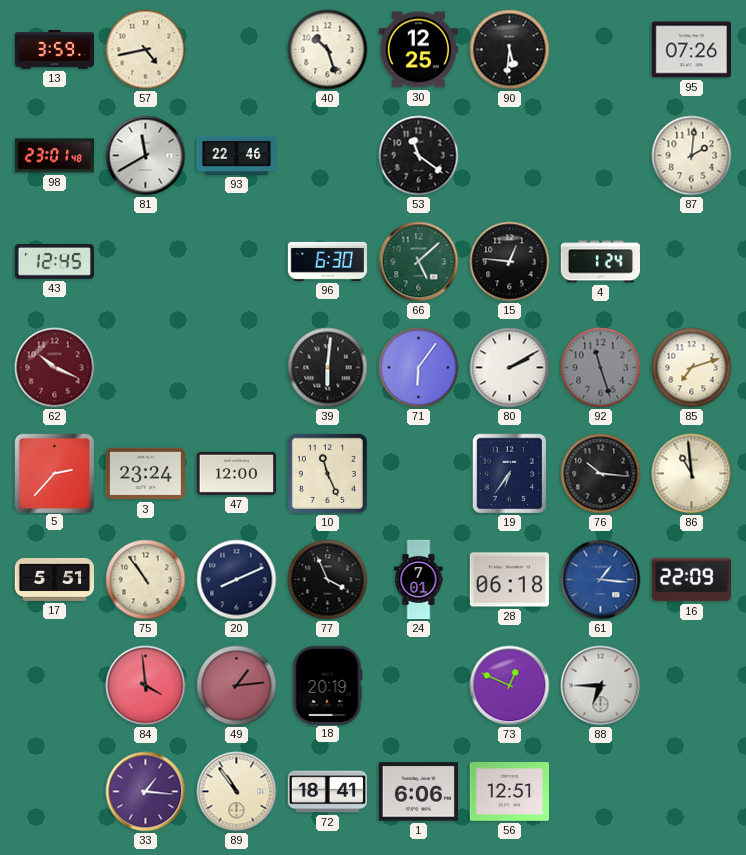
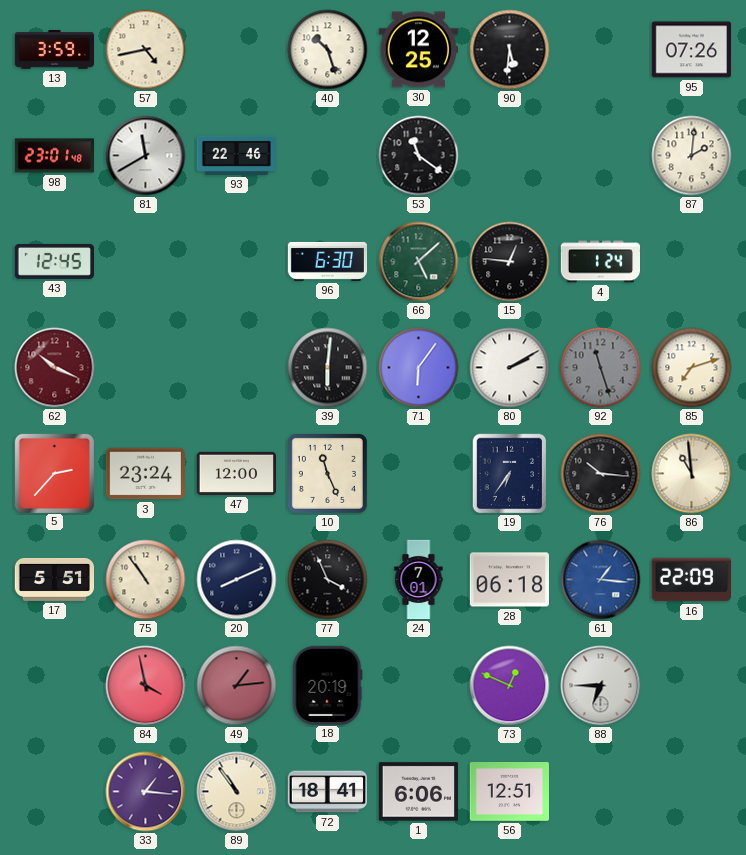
84: 3:59 -> 3:58 (146, 686)
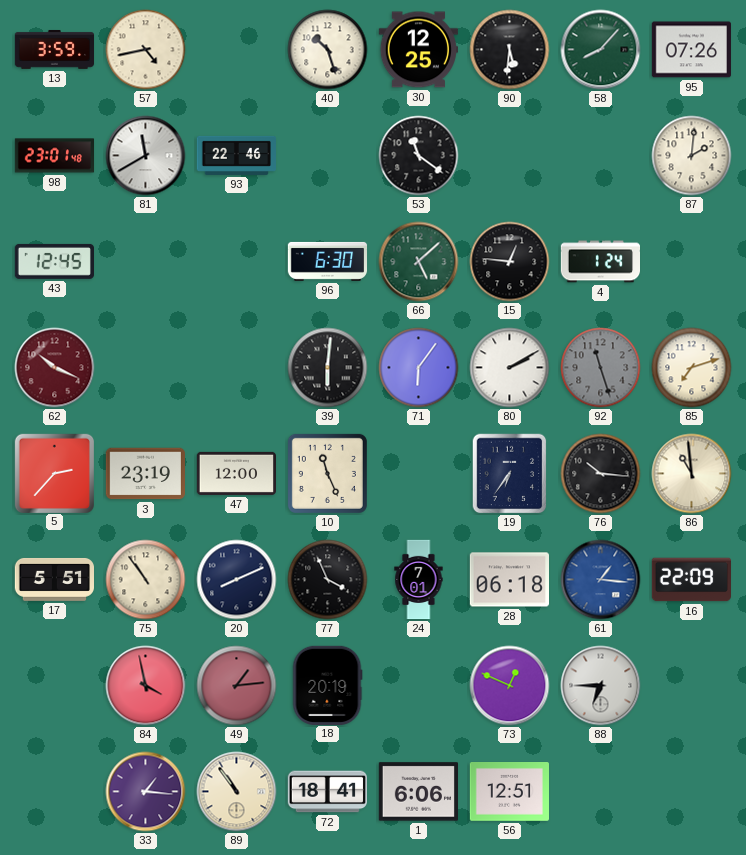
58: none -> 8:07 (601, 50)
3: 23:24 -> 23:19 (145, 474)
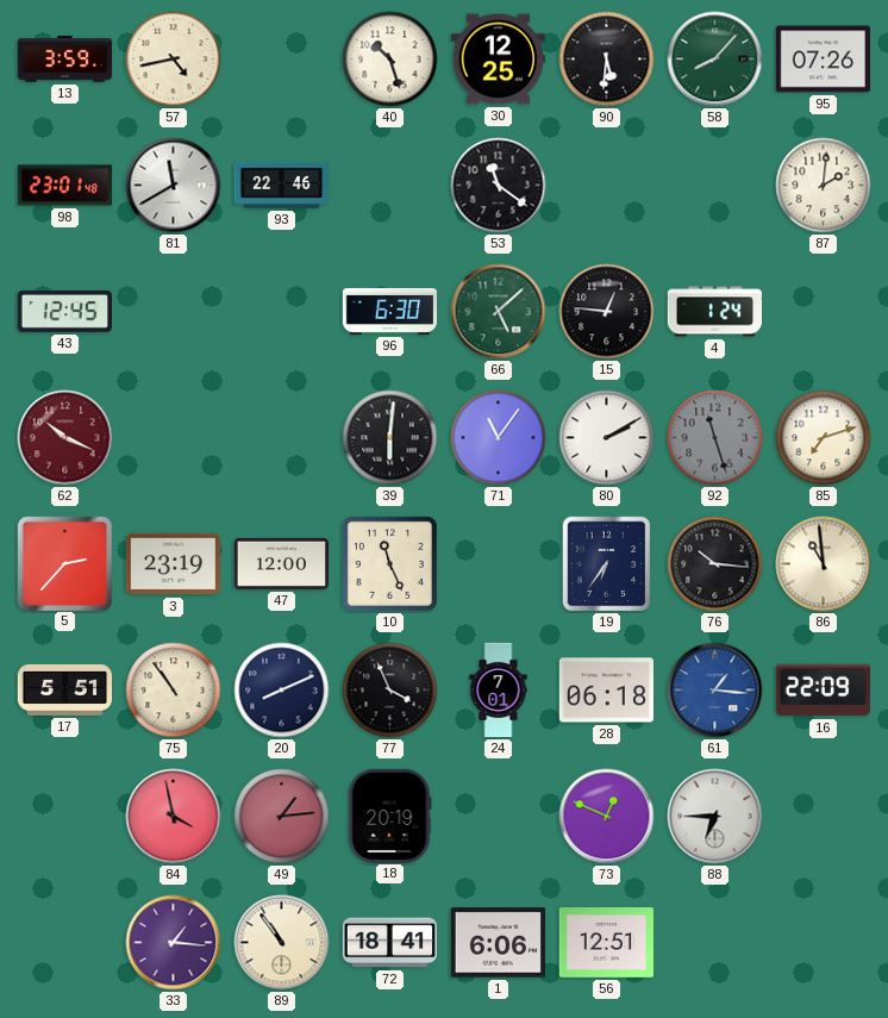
71: 6:06 -> 11:06 (499, 438)
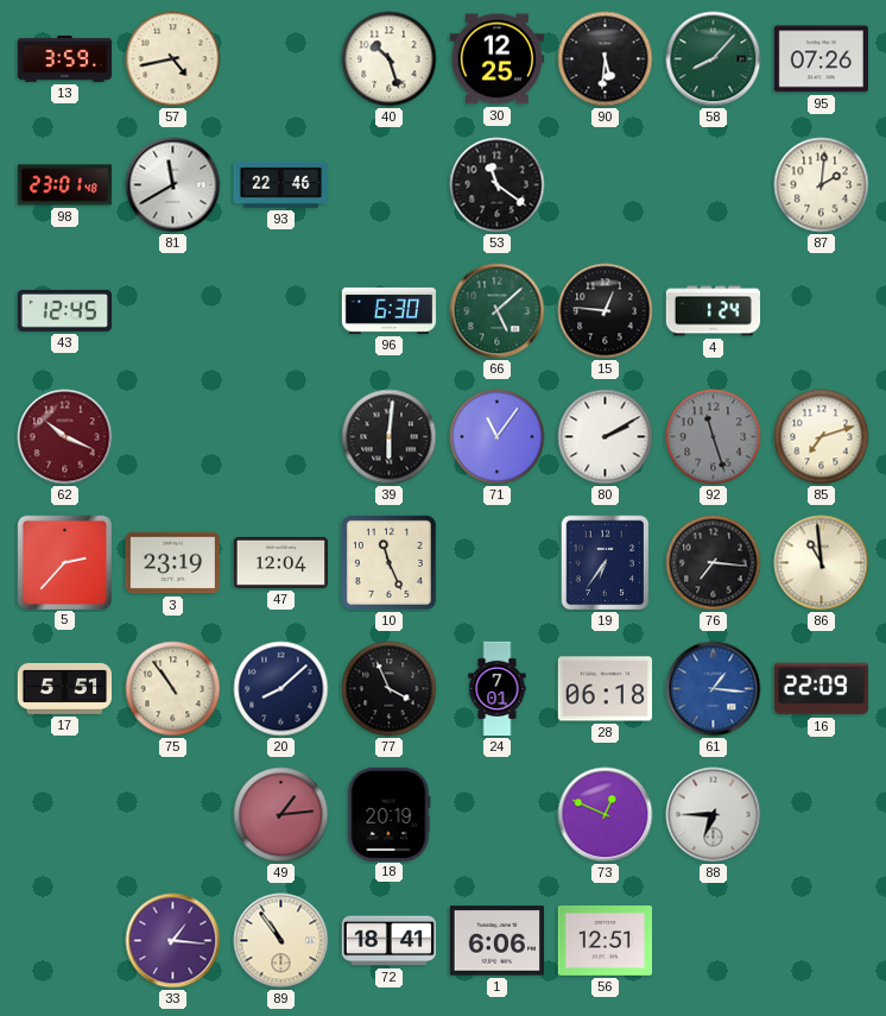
47: 12:00 -> 12:04 (280, 562)
76: 10:16 -> 7:16 (714, 563)
20: 8:11 -> 8:08 (281, 689)
84: 3:58 -> none (174, 817)
